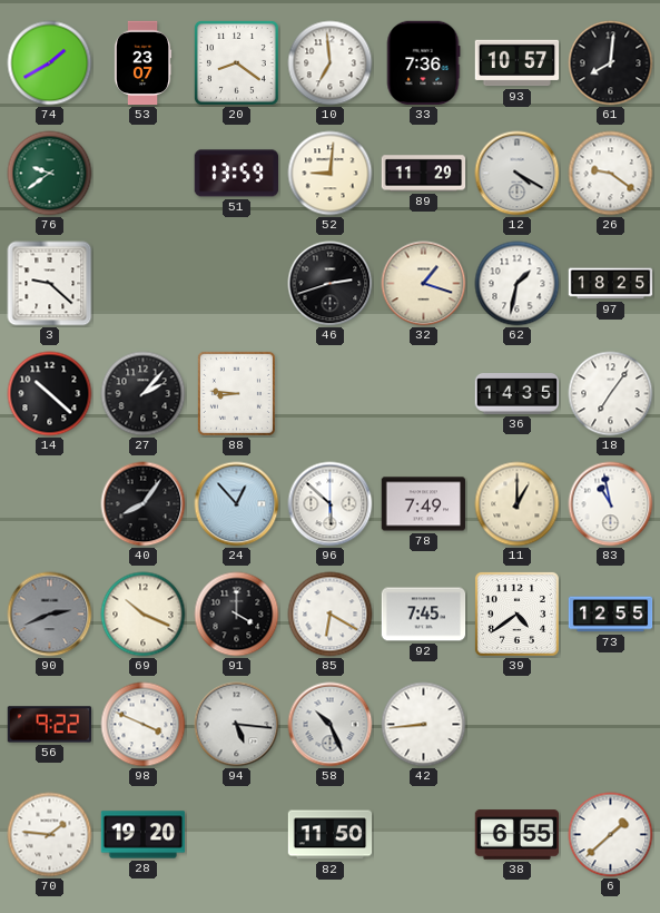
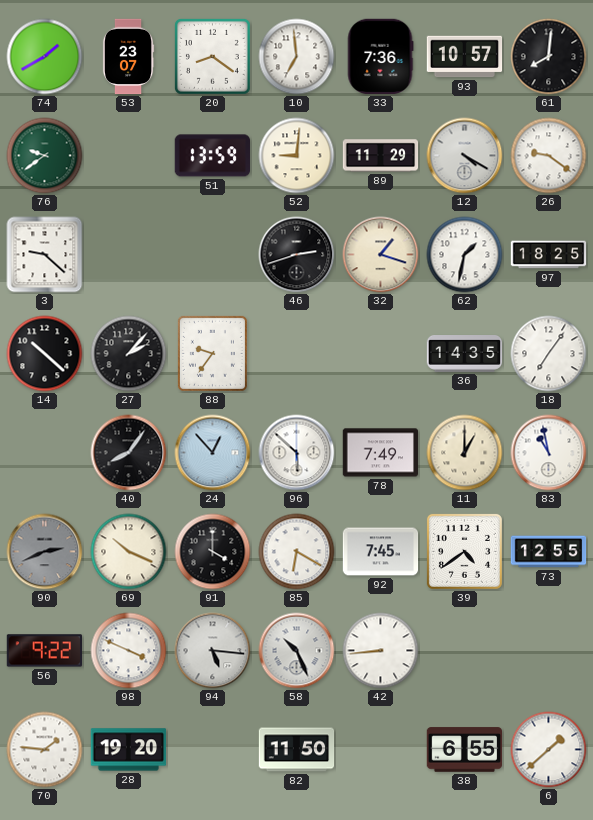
88: 8:46 -> 9:36 (212, 353)
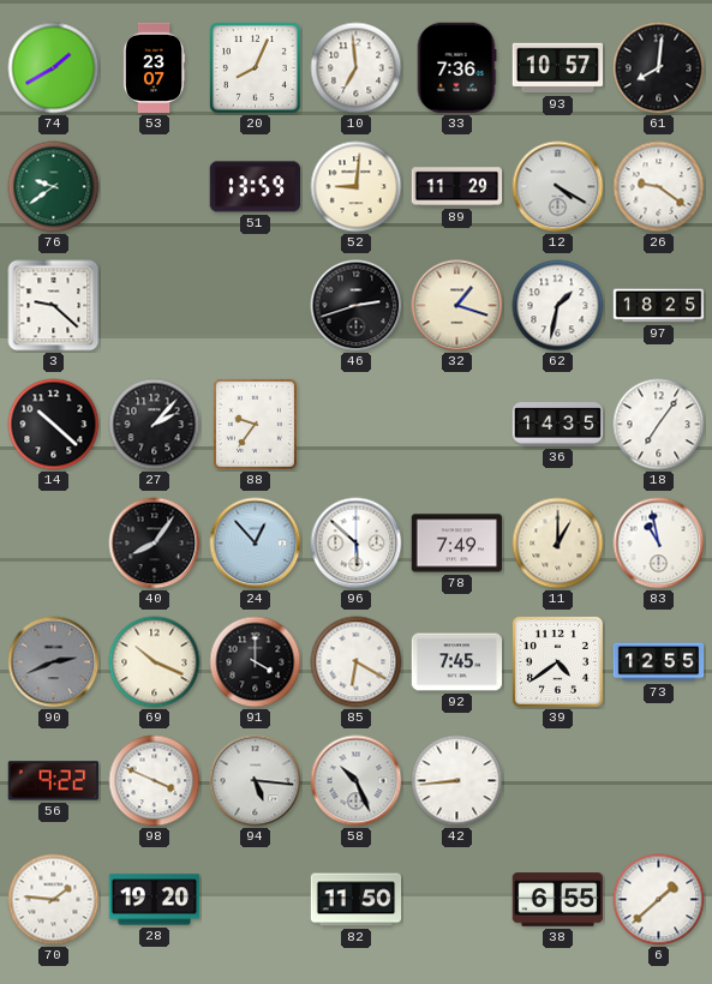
20: 8:21 -> 8:04 (255, 67)
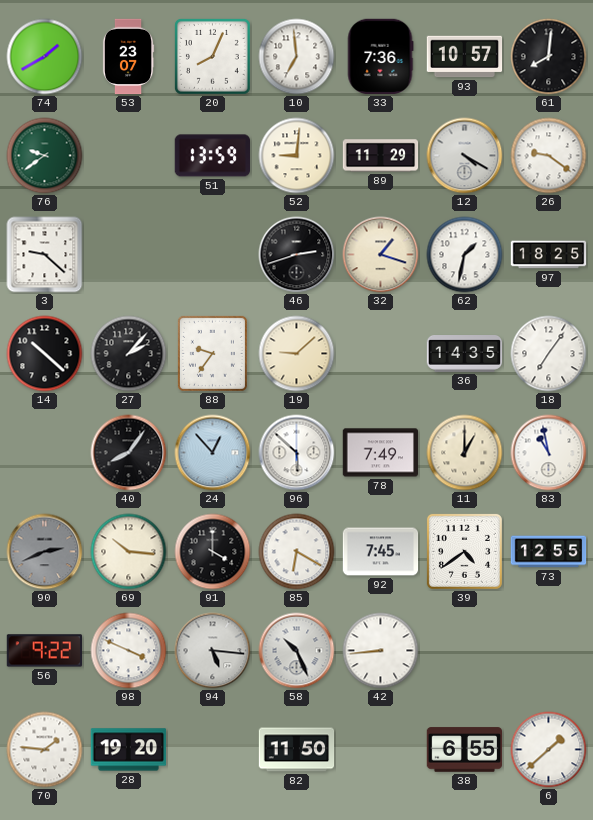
19: none -> 9:08 (297, 354)
69: 10:19 -> 10:16 (129, 552)
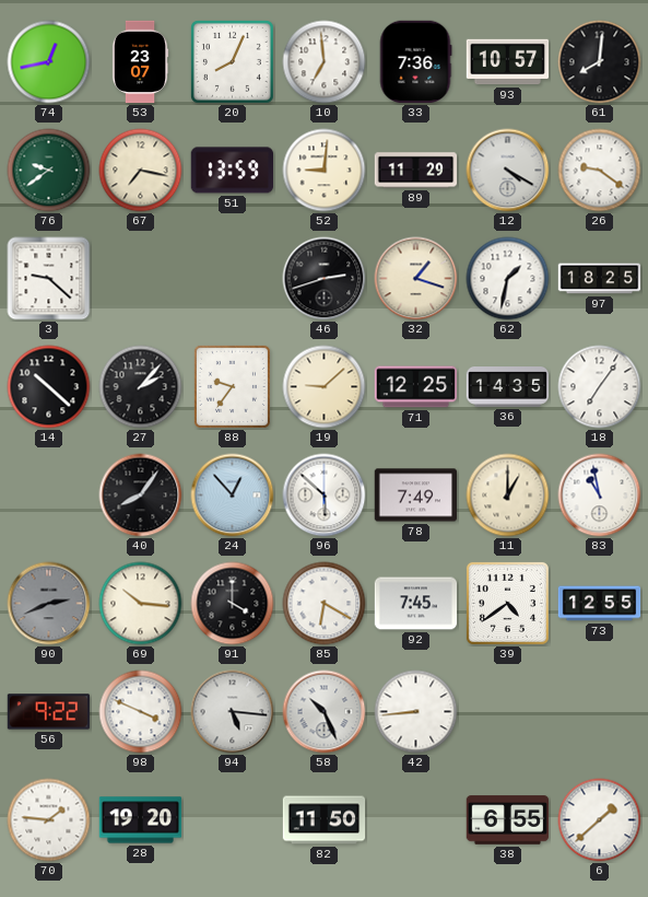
74: 1:40 -> 12:43 (49, 62)
67: none -> 7:17 (141, 171)
71: none -> 12:25 (416, 387)
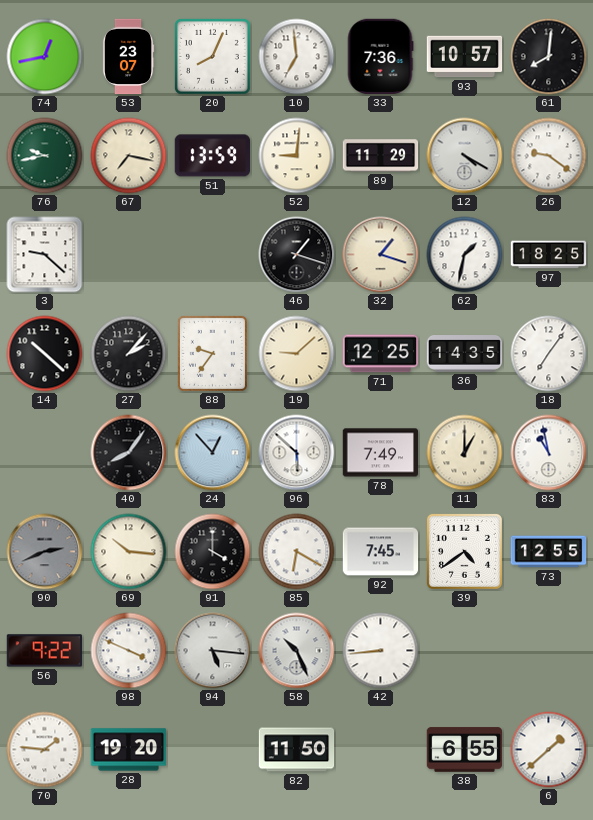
76: 9:39 -> 9:43 (45, 156)
46: 2:42 -> 1:18 (297, 255)
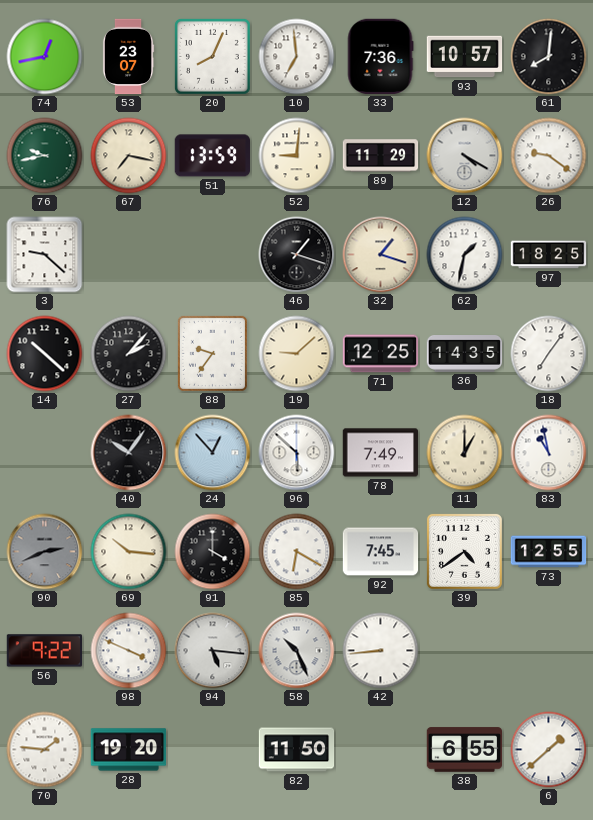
40: 8:06 -> 10:06 (129, 453)
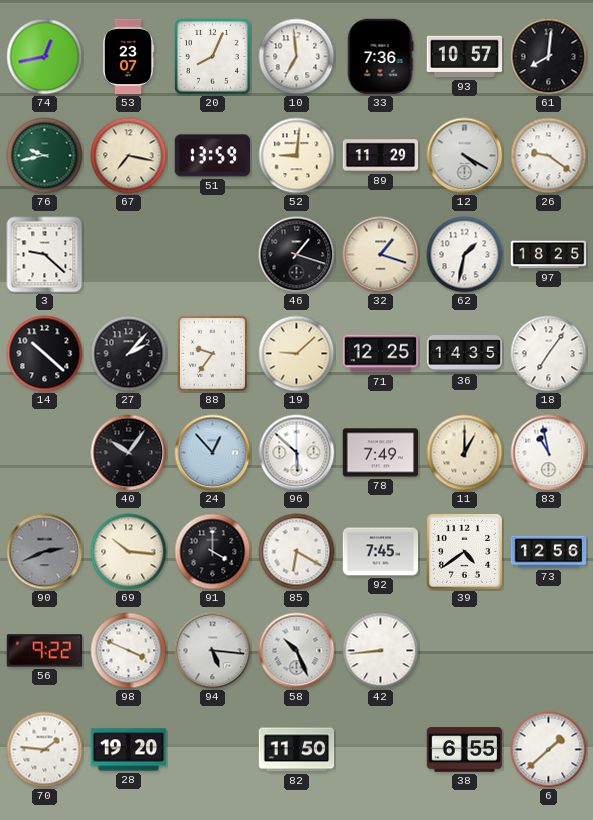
73: 12:55 -> 12:56 (549, 552)
